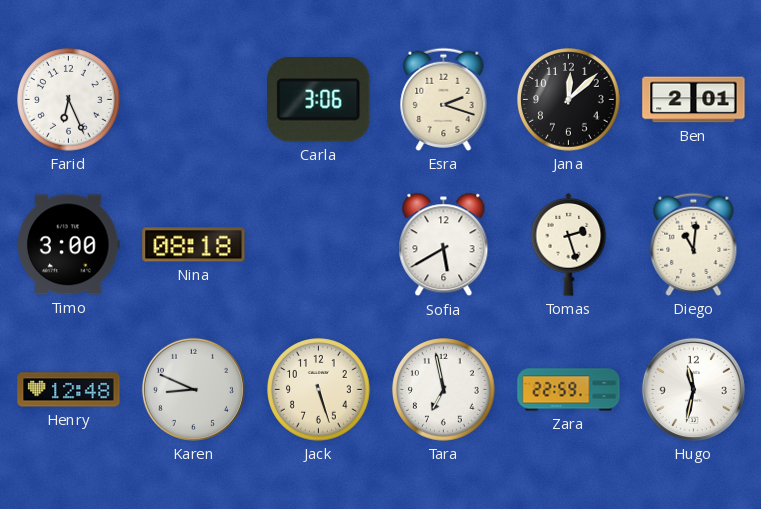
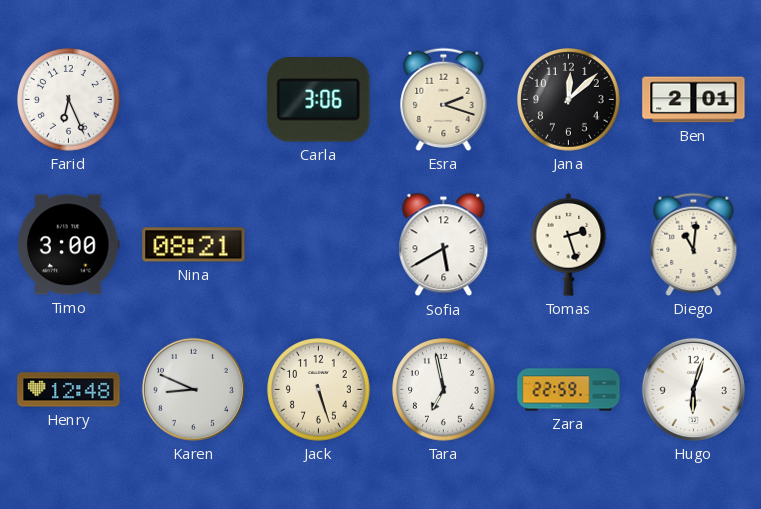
Nina: 08:18 -> 08:21 (194, 245)
Hugo: 11:32 -> 6:03 (693, 389)
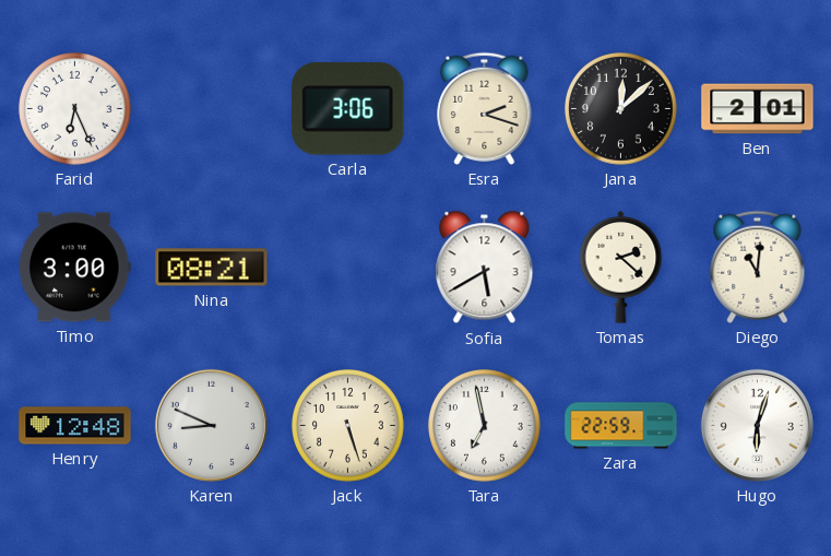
Tomas: 2:27 -> 2:22 (621, 268)
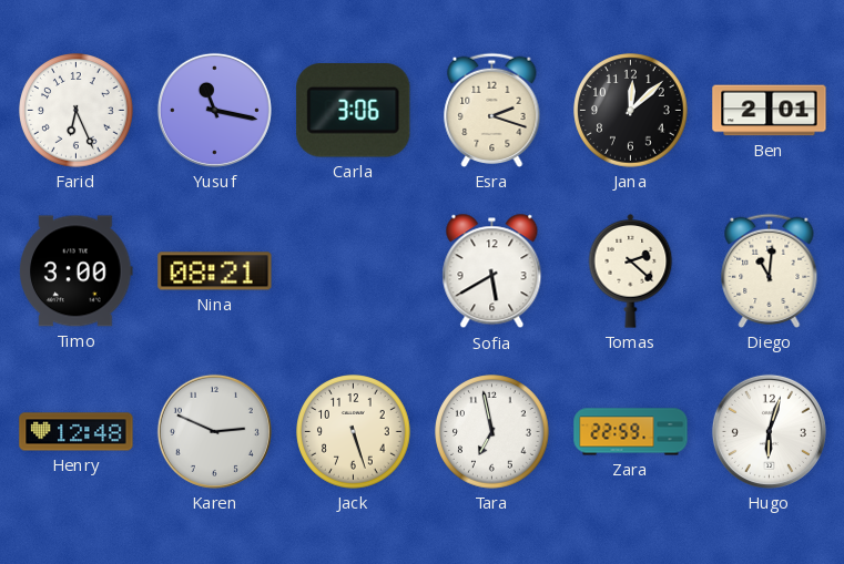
Yusuf: none -> 11:17 (214, 110)
Karen: 8:49 -> 2:49 (214, 431)
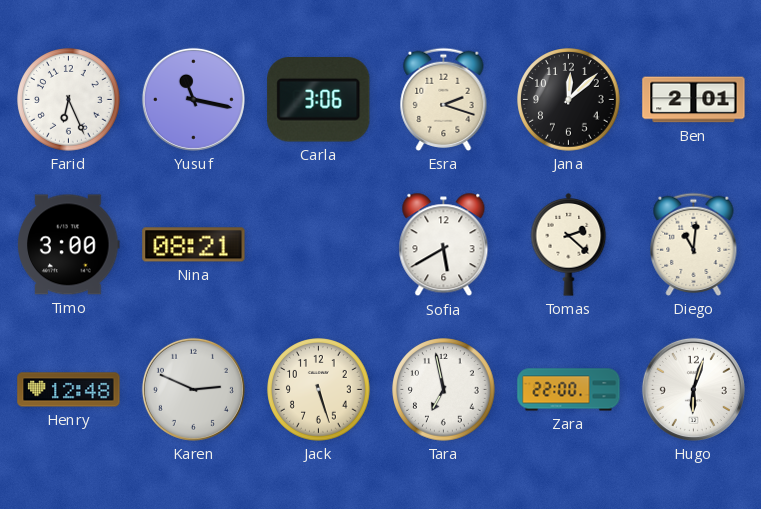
Zara: 22:59 -> 22:00 (569, 390)
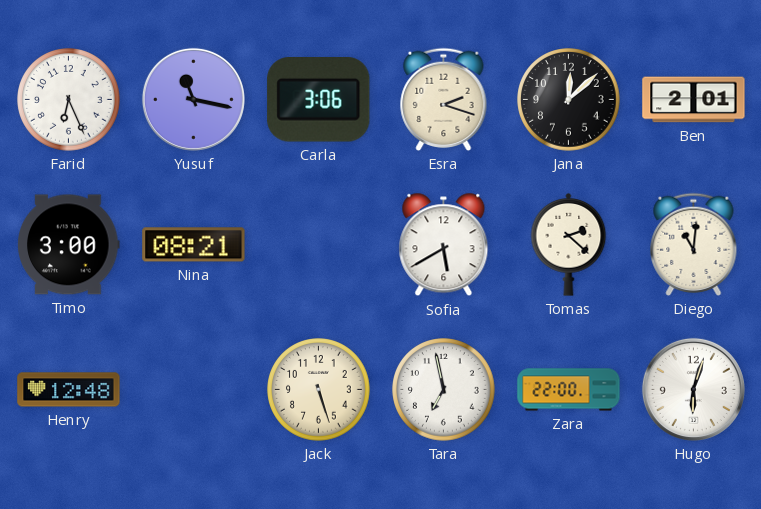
Karen: 2:49 -> none (193, 389)
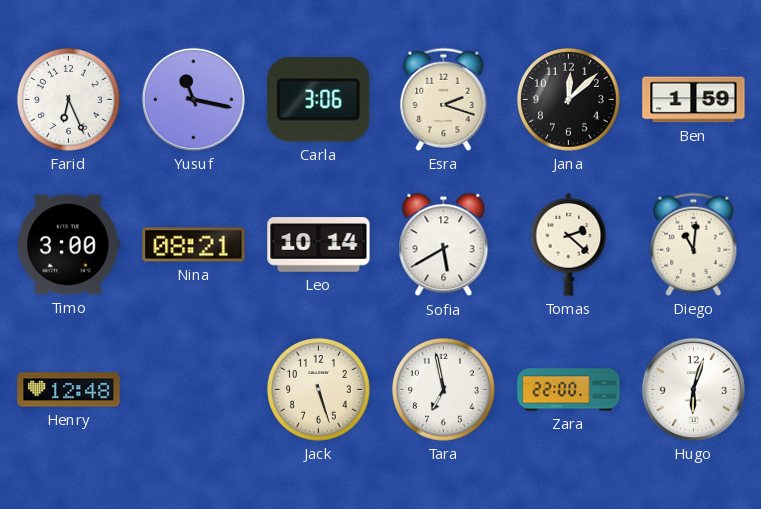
Ben: 2:01 -> 1:59 (694, 100)
Leo: none -> 10:14 (319, 245)
